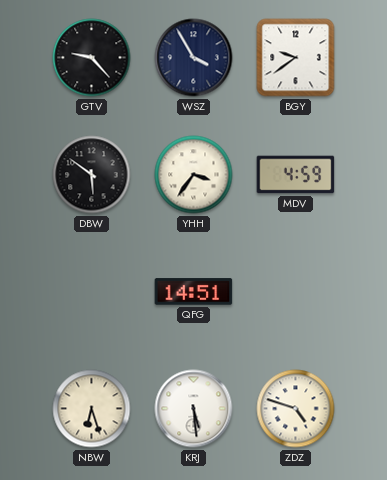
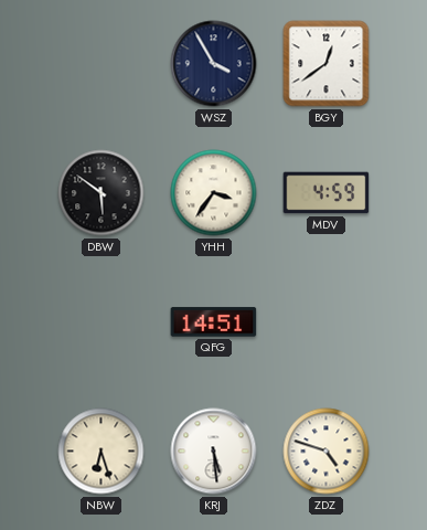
GTV: 9:23 -> none (92, 58)
BGY: 9:39 -> 12:39 (327, 64)
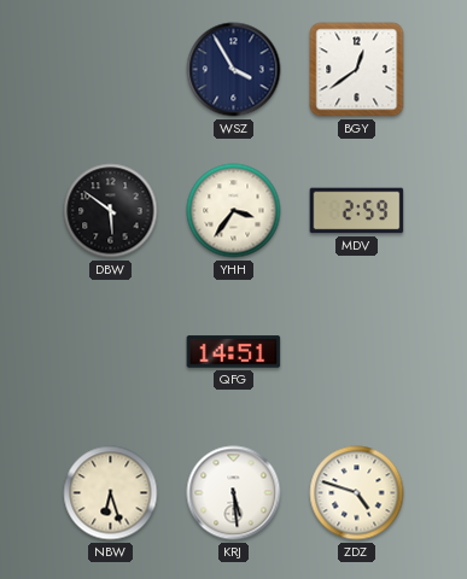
MDV: 4:59 -> 2:59 (357, 211)
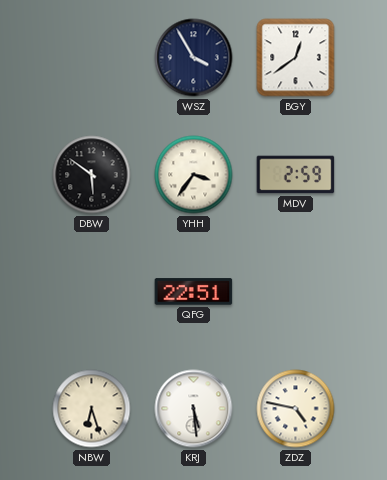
QFG: 14:51 -> 22:51 (194, 292)
ZDZ: 4:48 -> 4:47 (296, 409)
